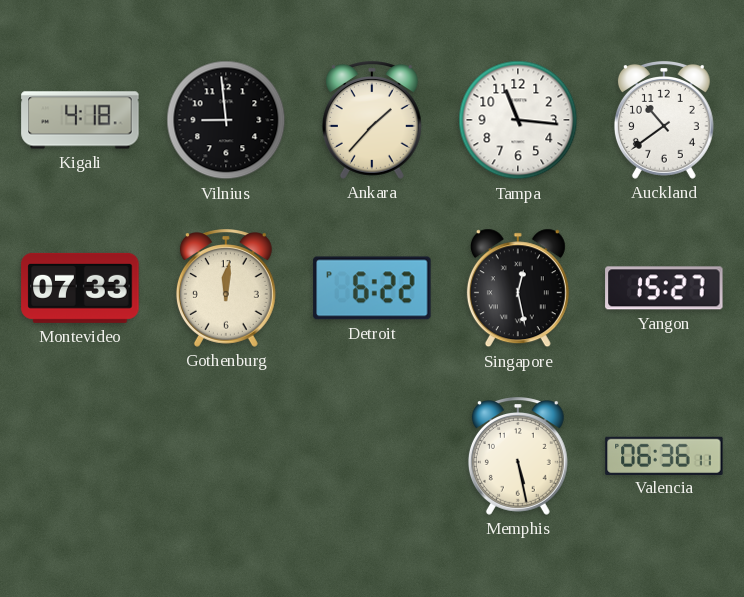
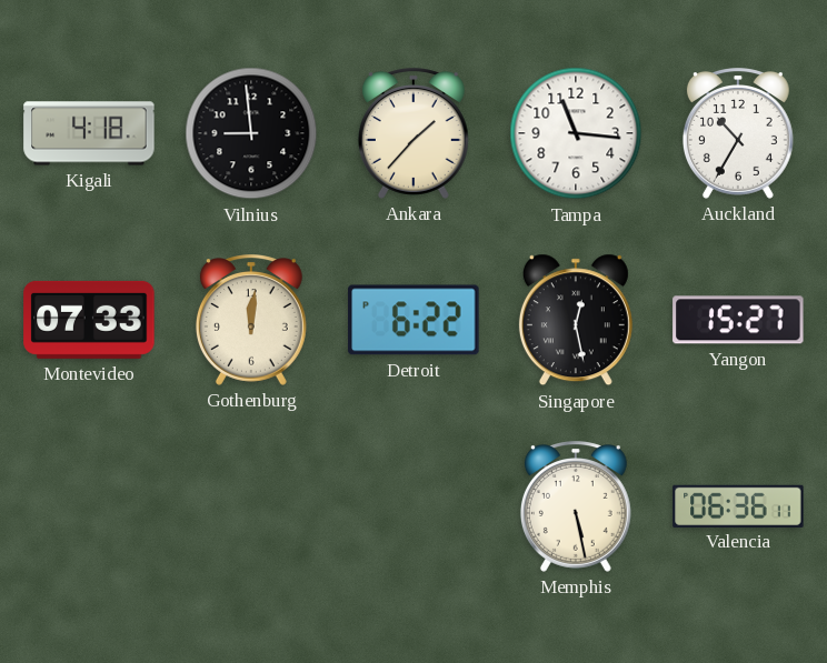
Auckland: 10:39 -> 10:35 (738, 133)
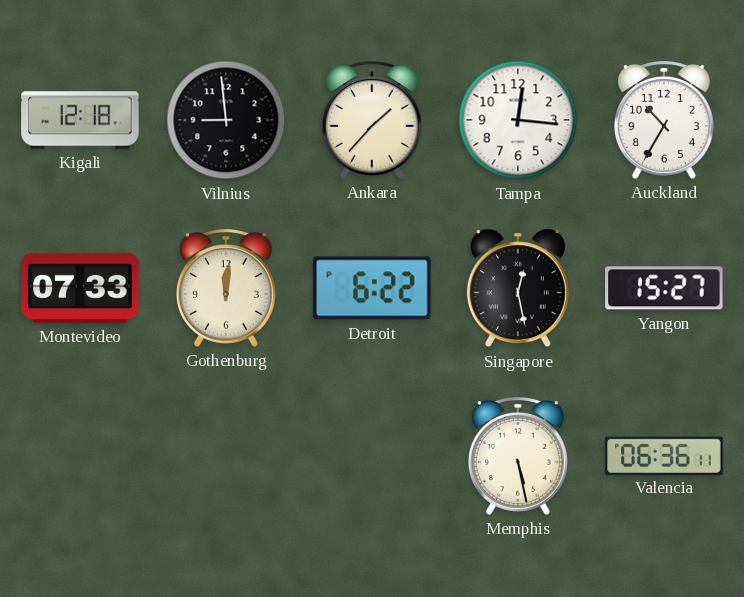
Kigali: 4:18 -> 12:18 (80, 120)
Tampa: 11:16 -> 12:16 (518, 120)
